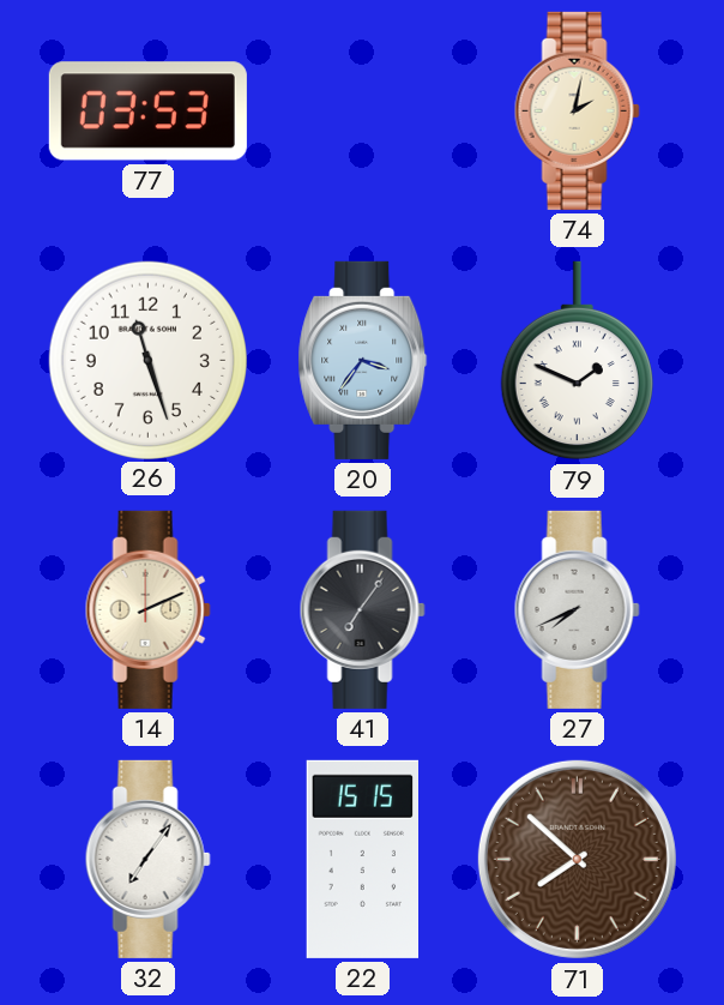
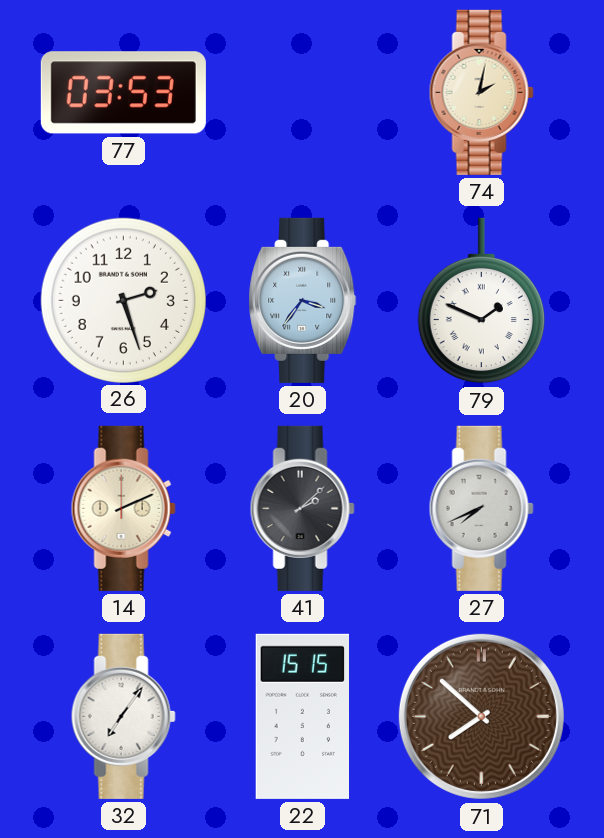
26: 11:27 -> 2:27 (123, 300)
41: 7:06 -> 2:08 (302, 508)
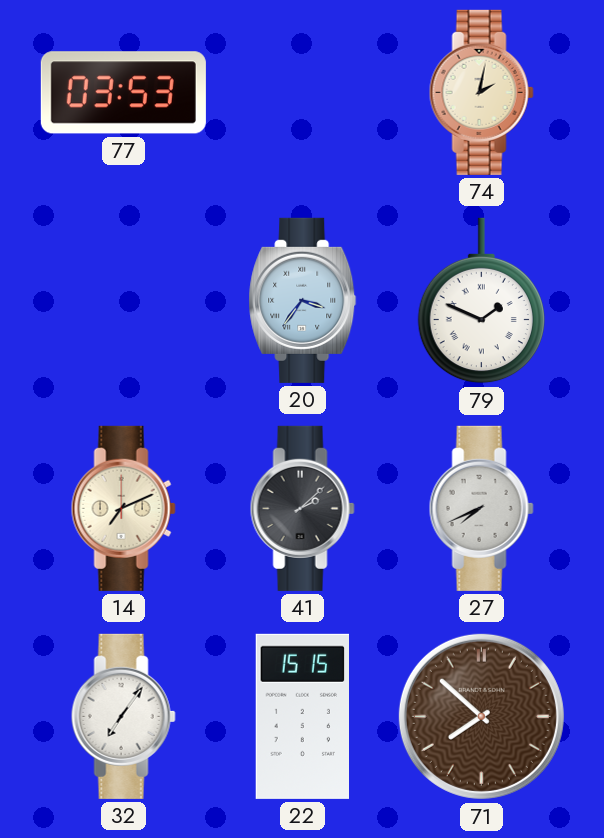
26: 2:27 -> none (123, 300)
14: 2:11 -> 7:11 (123, 508)
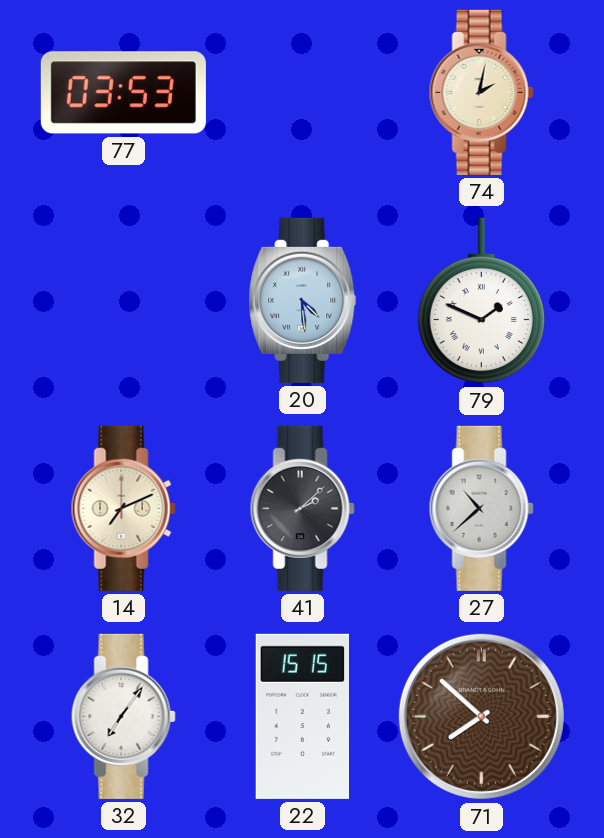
20: 3:36 -> 4:29 (303, 300)
27: 7:41 -> 10:38 (481, 508)
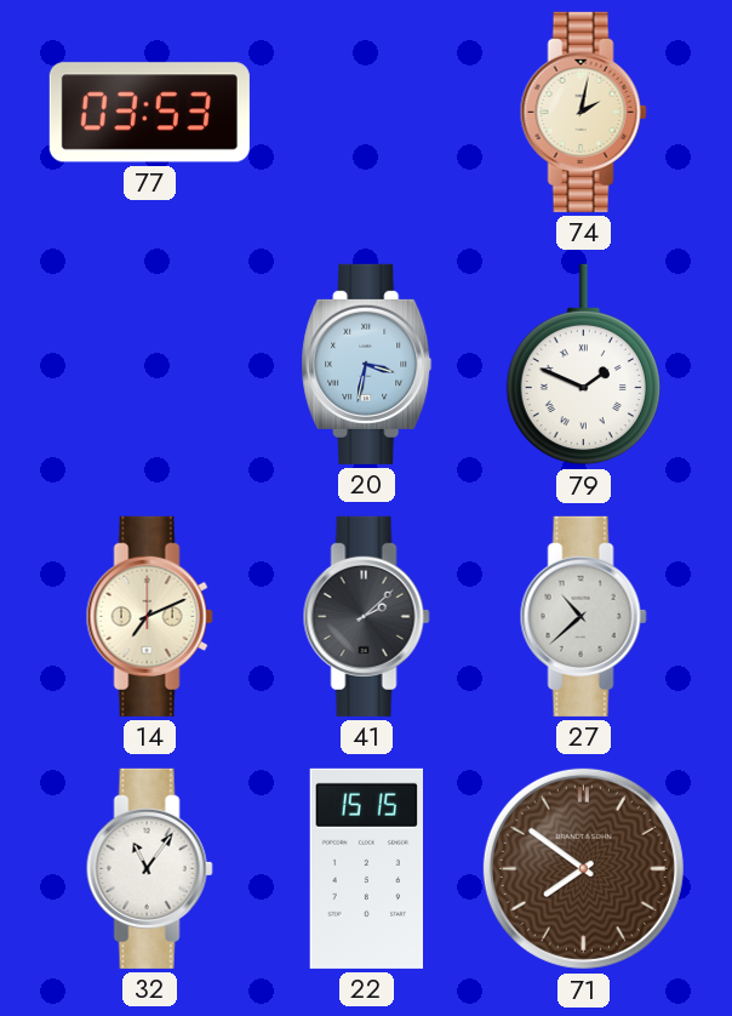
20: 4:29 -> 3:32 (367, 364)
32: 7:06 -> 11:06 (149, 868)
71: 7:52 -> 7:51 (583, 868)
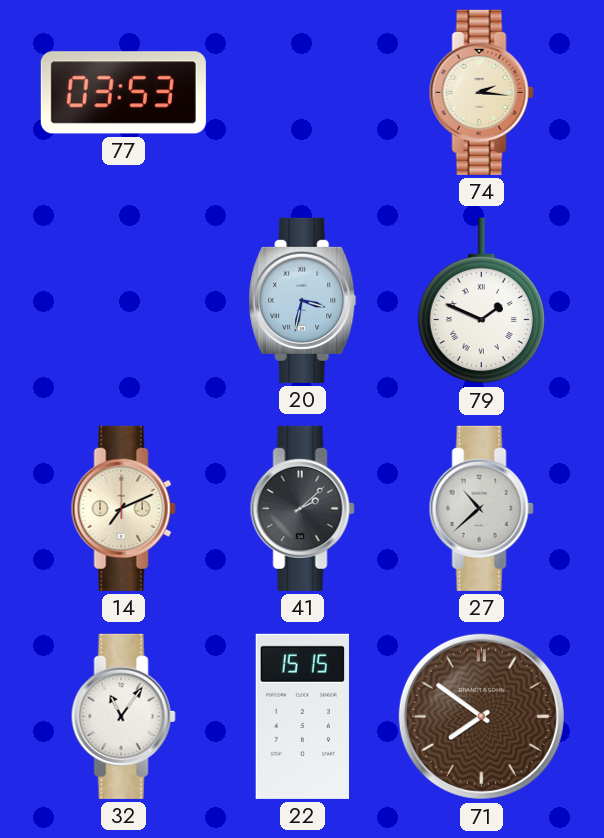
74: 2:02 -> 2:16 (481, 92)
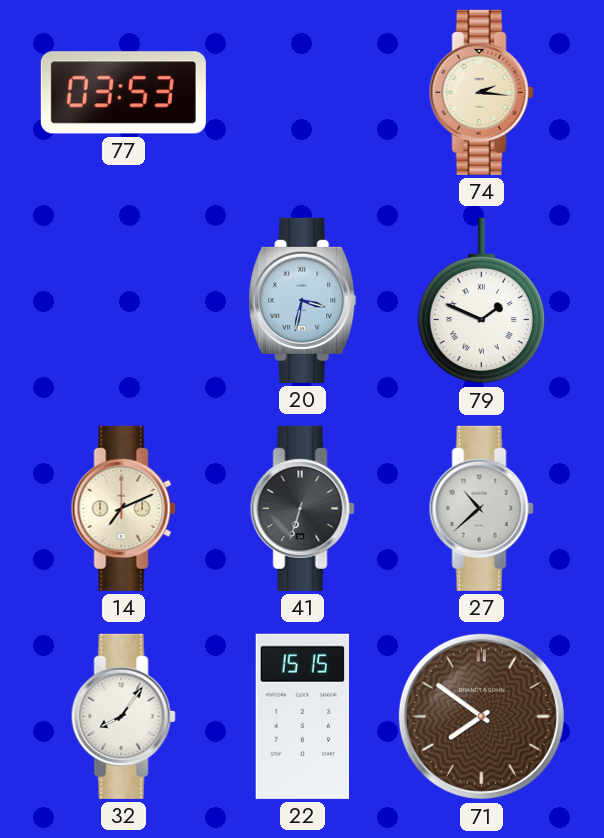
41: 2:08 -> 6:33 (302, 508)
32: 11:06 -> 8:06 (123, 716)
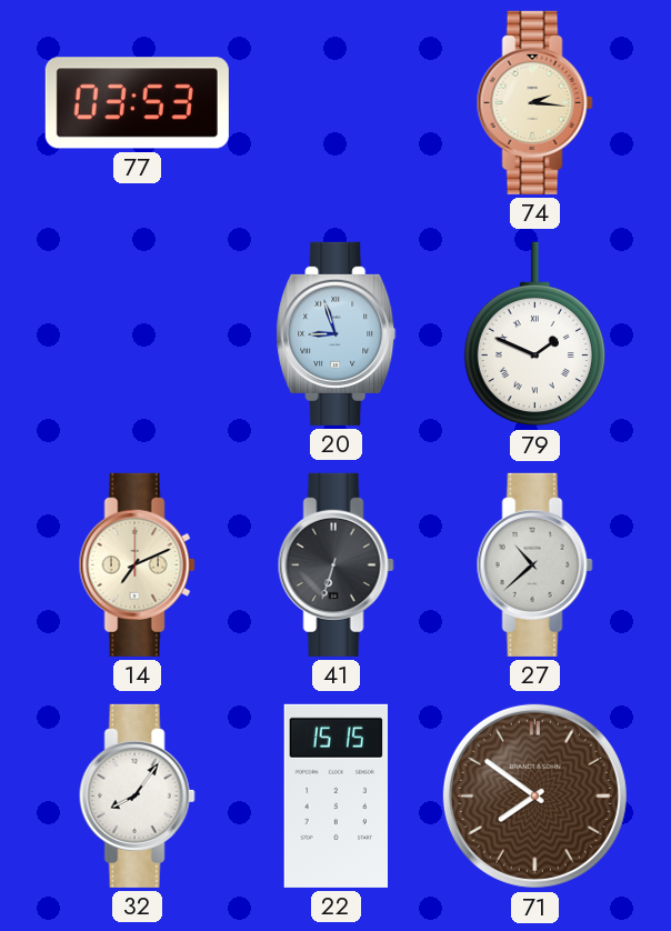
20: 3:32 -> 8:57 (337, 333)
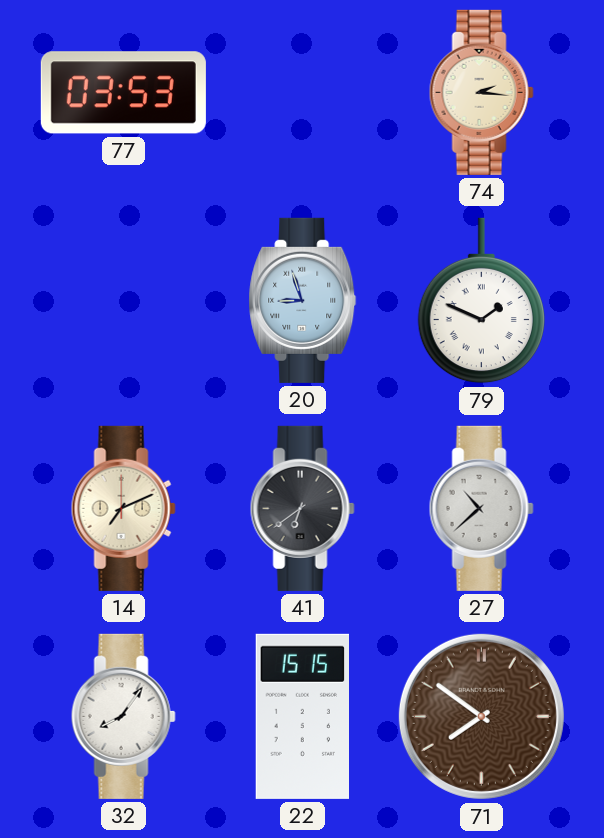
41: 6:33 -> 6:39 (302, 508)
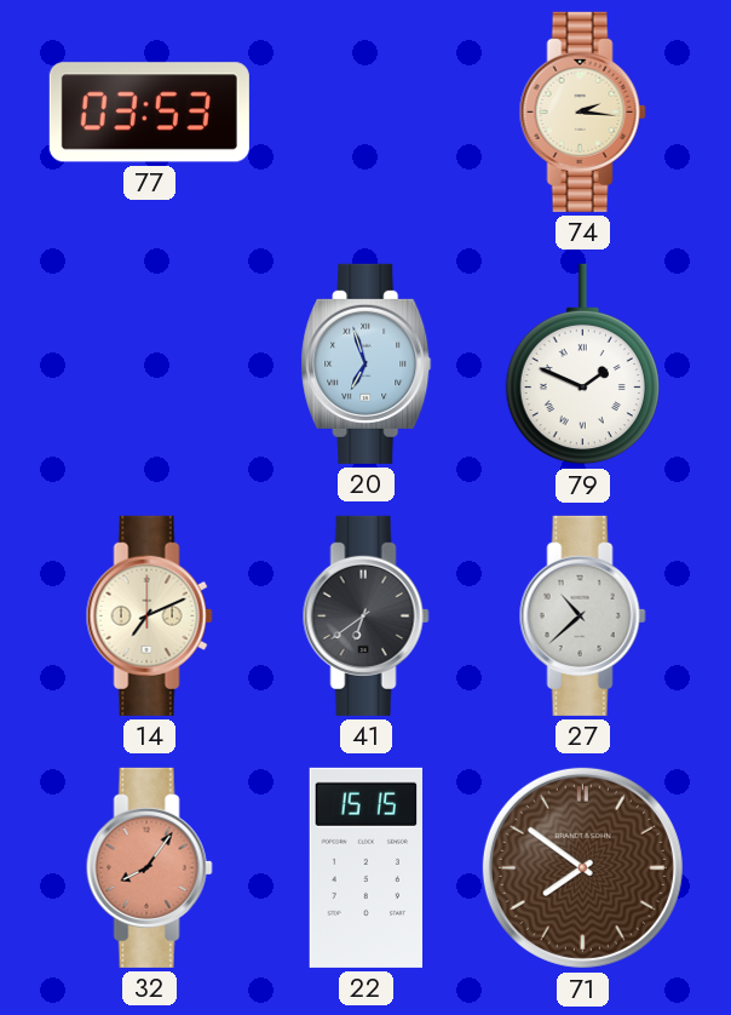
20: 8:57 -> 6:57 (367, 363)
32 dial: white -> salmon (149, 867)
